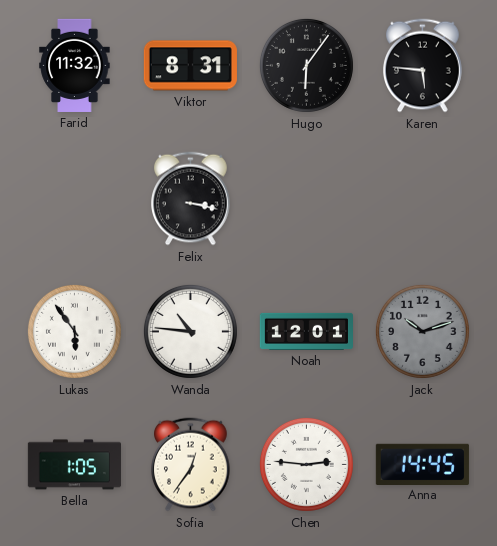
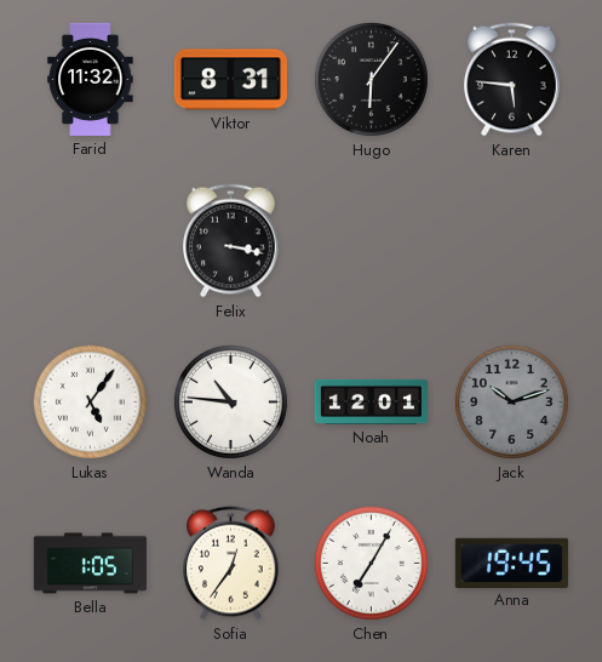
Lukas: 5:54 -> 5:06 (90, 401)
Chen: 2:46 -> 7:05 (371, 563)
Anna: 14:45 -> 19:45 (511, 563)
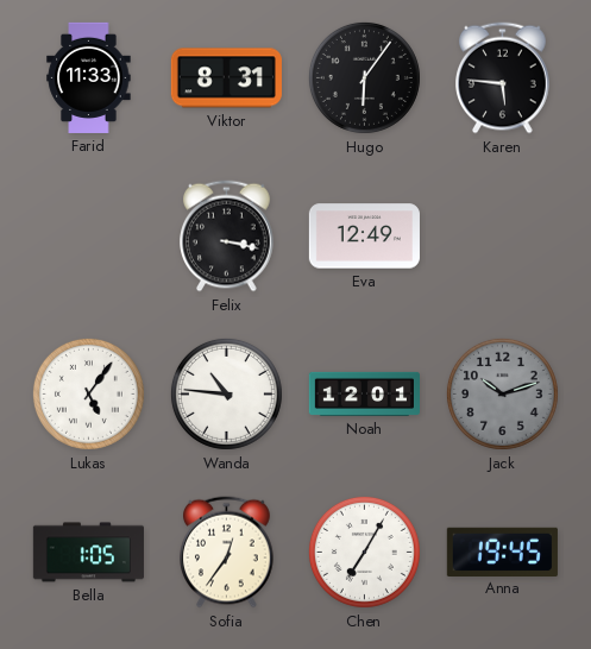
Farid: 11:32 -> 11:33 (89, 77)
Eva: none -> 12:49 (364, 237)
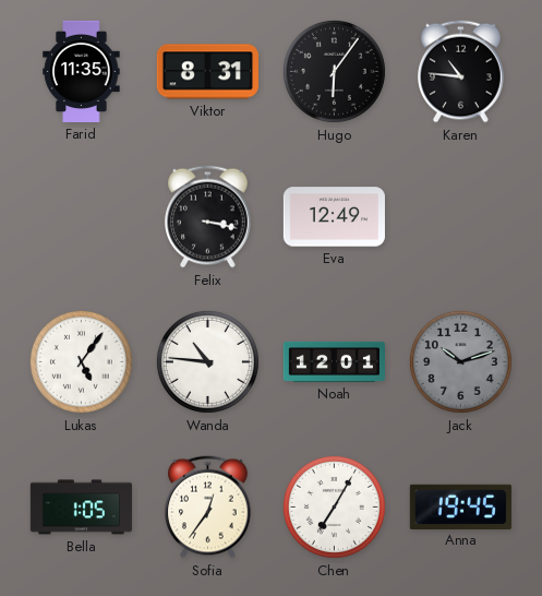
Farid: 11:33 -> 11:35 (82, 71)
Karen: 5:46 -> 10:46 (461, 72)
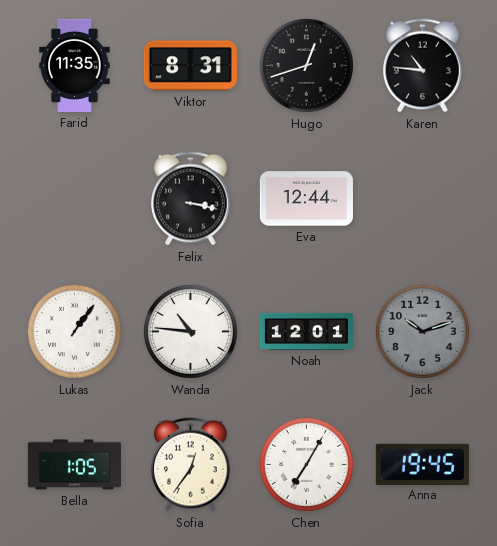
Hugo: 6:06 -> 12:42 (306, 65)
Eva: 12:49 -> 12:44 (306, 199)
Lukas: 5:06 -> 1:06 (74, 331)
